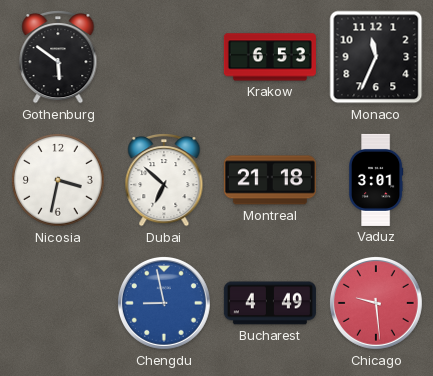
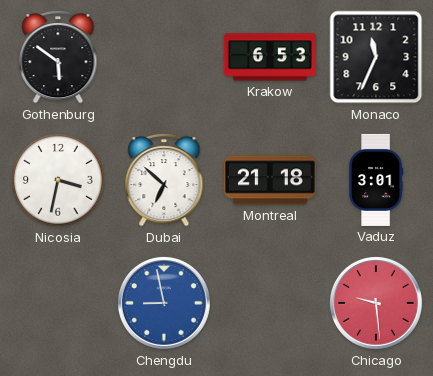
Bucharest: 4:49 -> none (270, 303)
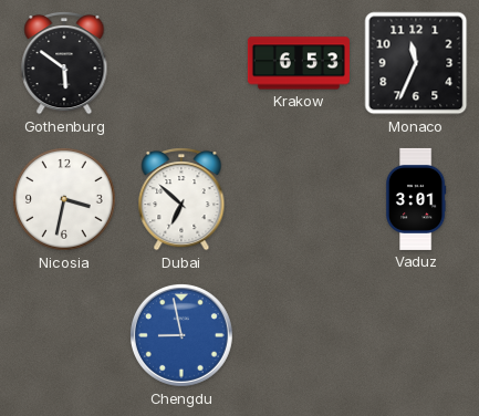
Montreal: 21:18 -> none (270, 180)
Chicago: 9:29 -> none (376, 303)
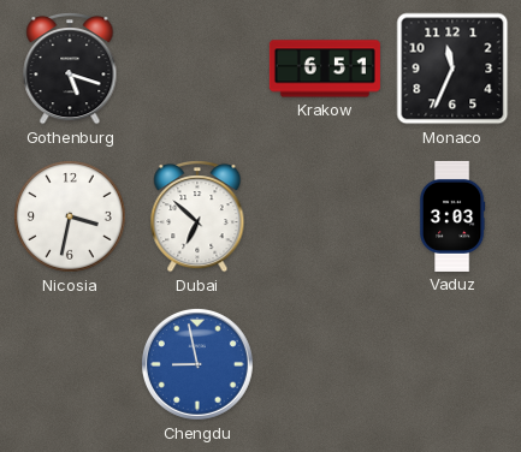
Gothenburg: 5:51 -> 5:18 (70, 70)
Krakow: 6:53 -> 6:51 (325, 69)
Vaduz: 3:01 -> 3:03 (452, 216)
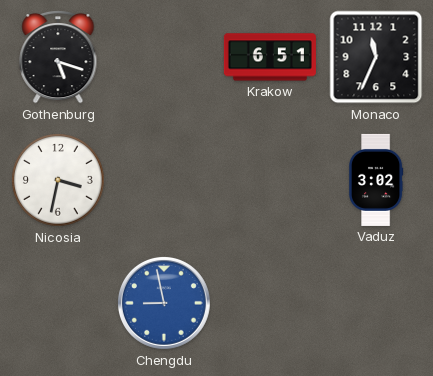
Dubai: 6:52 -> none (197, 218)
Vaduz: 3:03 -> 3:02 (376, 180)
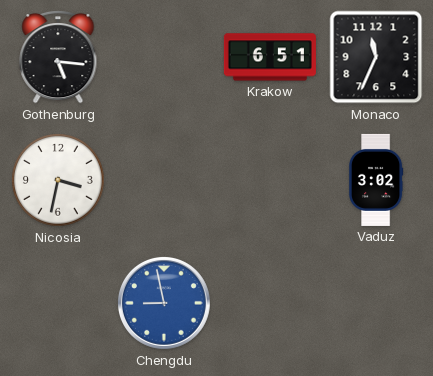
Gothenburg: 5:18 -> 5:16 (58, 58)
